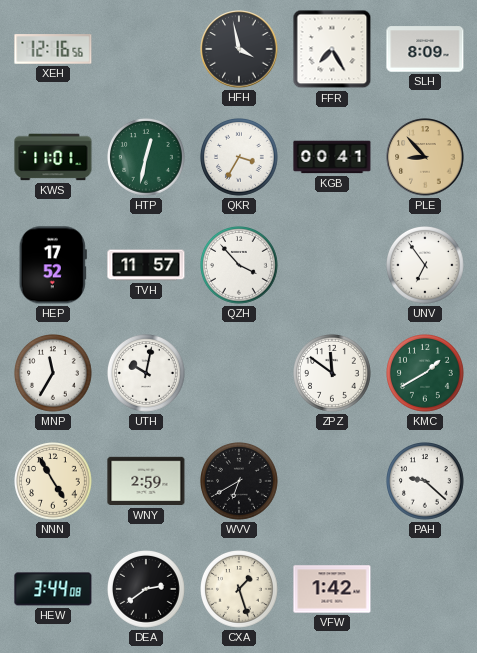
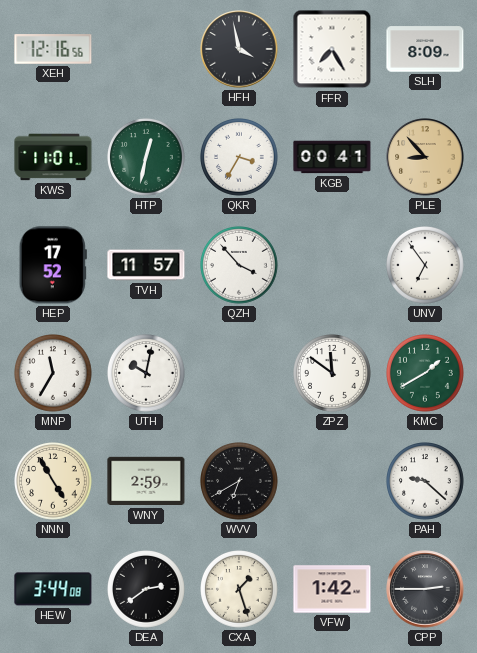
CPP: none -> 2:45 (425, 589)
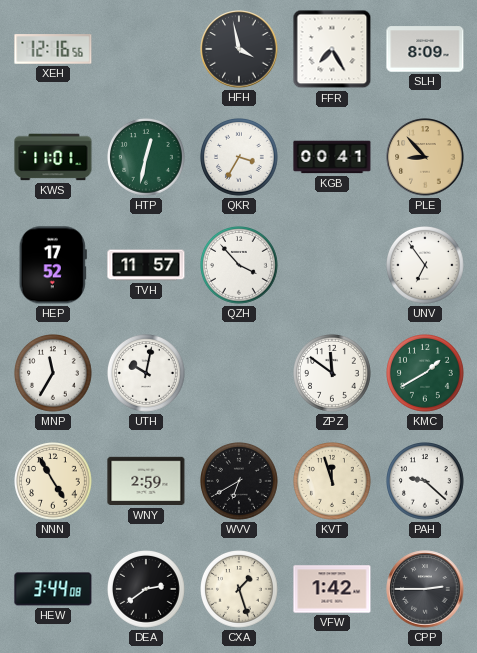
KVT: none -> 11:57 (333, 482)
